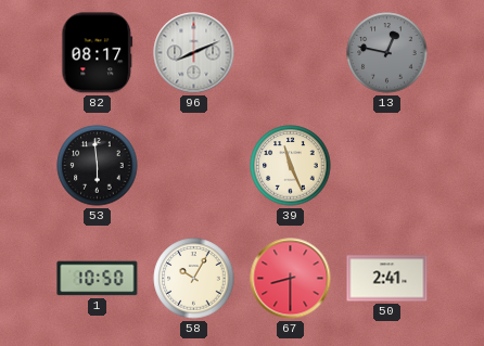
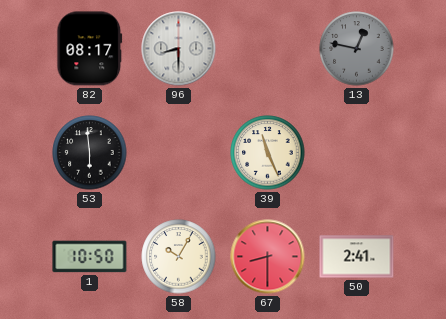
96: 8:11 -> 8:30 (179, 49)
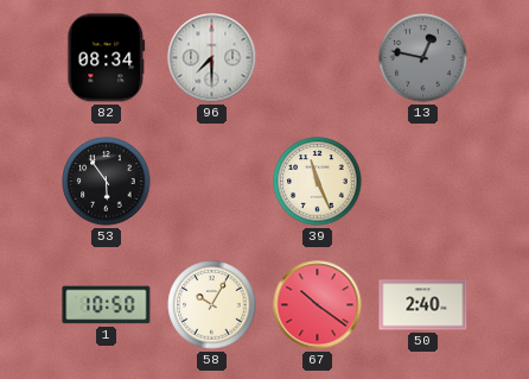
82: 08:17 -> 08:34 (107, 58)
96: 8:30 -> 7:30 (212, 58)
53: 5:59 -> 5:54 (107, 182)
67: 8:30 -> 10:21 (318, 305)
50: 2:41 -> 2:40 (423, 305)
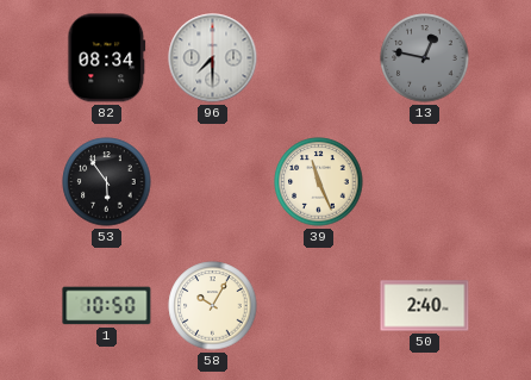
67: 10:21 -> none (318, 305)
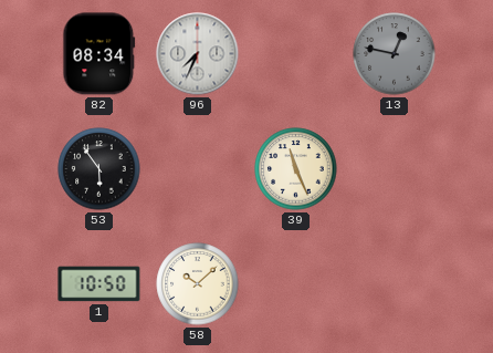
96: 7:30 -> 7:34 (198, 54)
58: 10:05 -> 10:08 (198, 284)
50: 2:40 -> none (425, 306)
